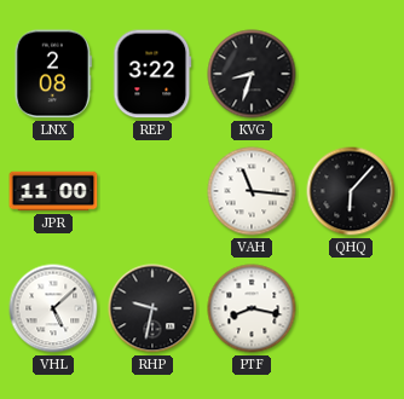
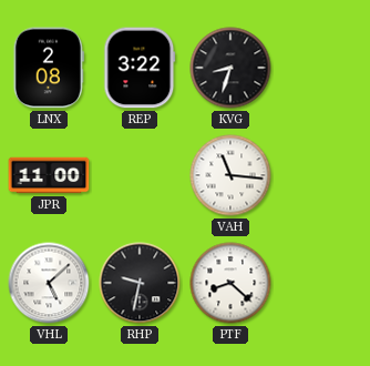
QHQ: 6:07 -> none (351, 191)
PTF: 8:17 -> 8:22 (230, 283)
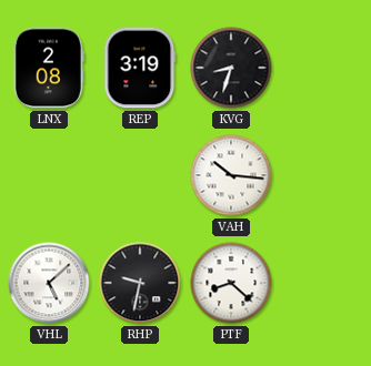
REP: 3:22 -> 3:19 (140, 68)
JPR: 11:00 -> none (49, 175)
VAH: 11:16 -> 10:16 (231, 175)
